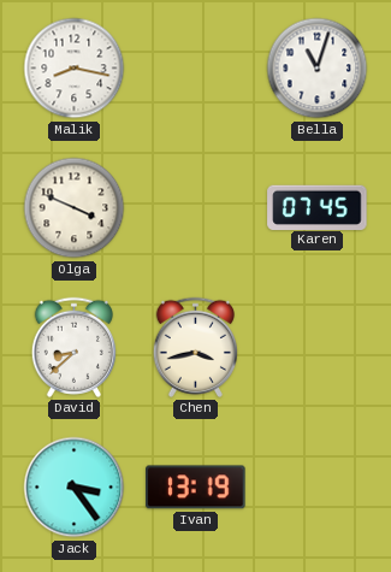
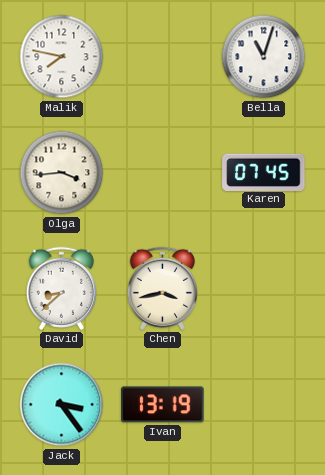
Malik: 8:17 -> 7:47 (62, 57)
Olga: 3:49 -> 3:44 (62, 173)
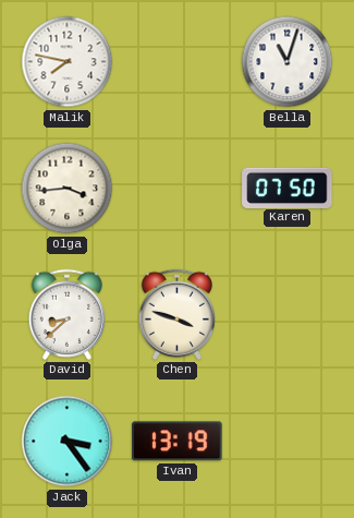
Karen: 07:45 -> 07:50 (288, 188)
Chen: 3:43 -> 3:48 (176, 314)
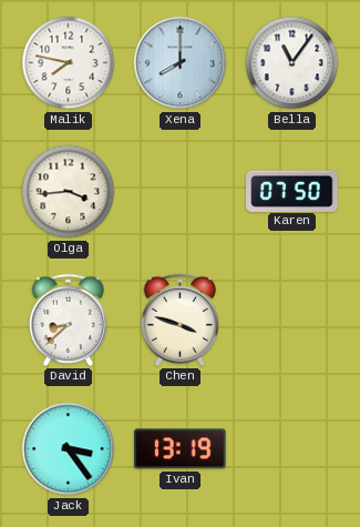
Xena: none -> 8:00 (181, 63)
Bella: 11:03 -> 11:06 (292, 63)
